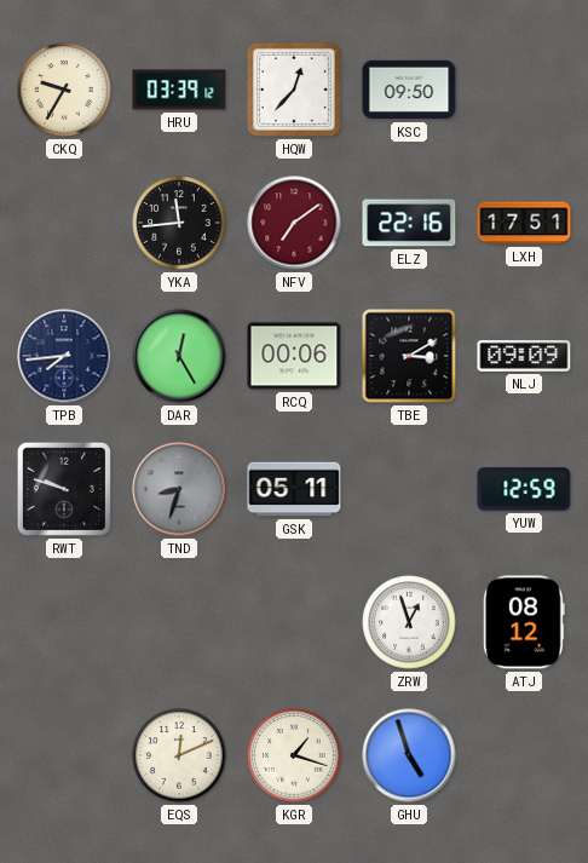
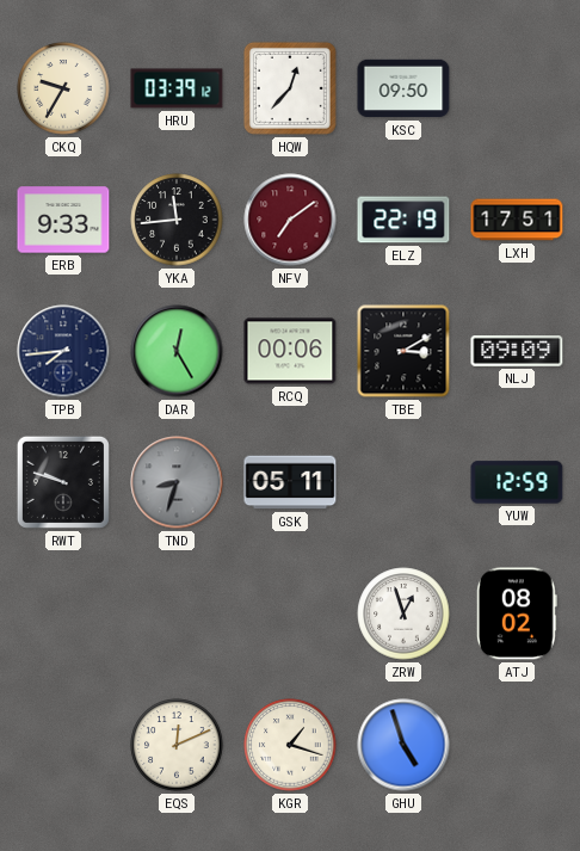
ERB: none -> 9:33 (63, 220)
ELZ: 22:16 -> 22:19 (403, 220)
ATJ: 08:12 -> 08:02 (517, 613)
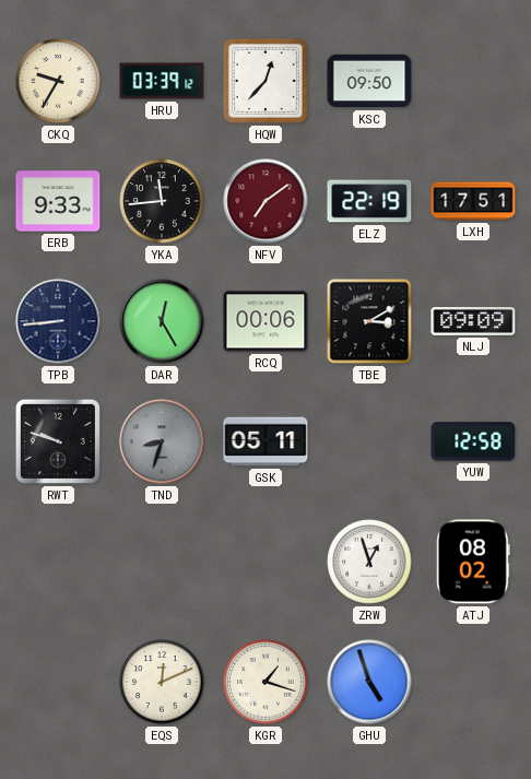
TPB: 7:44 -> 8:44 (58, 321)
YUW: 12:59 -> 12:58 (473, 441)
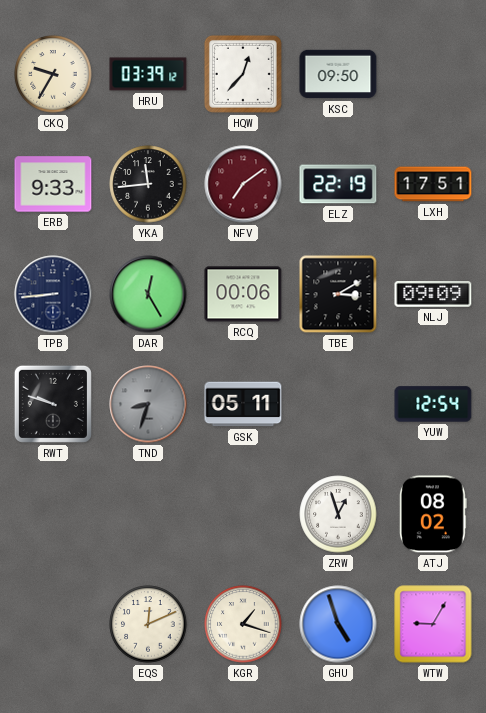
YUW: 12:58 -> 12:54 (433, 404)
WTW: none -> 9:05 (433, 624)
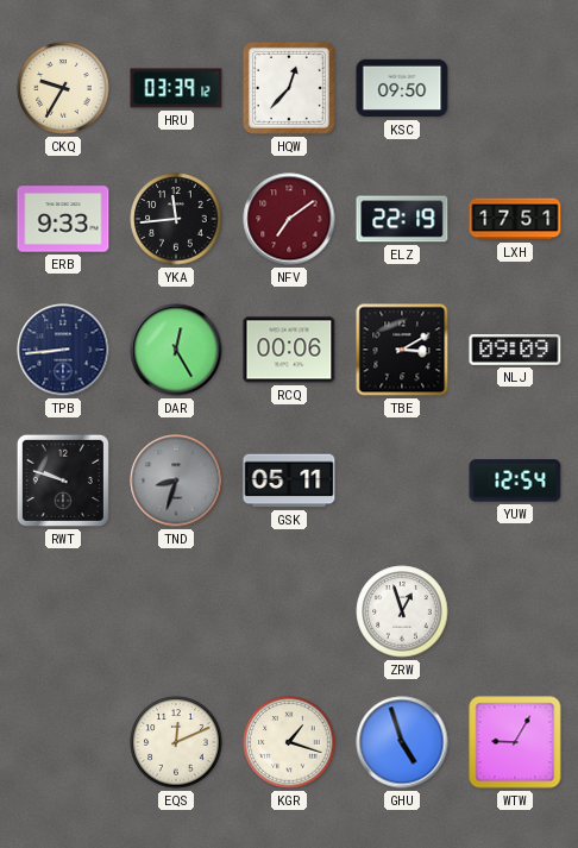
ATJ: 08:02 -> none (433, 514)
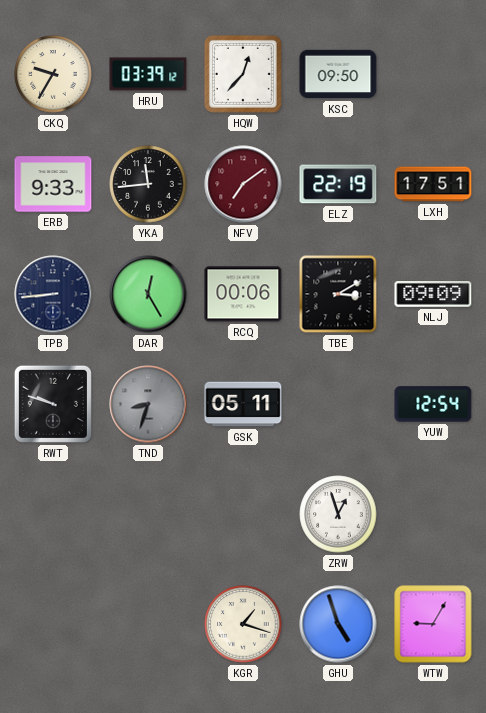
EQS: 12:11 -> none (176, 742)
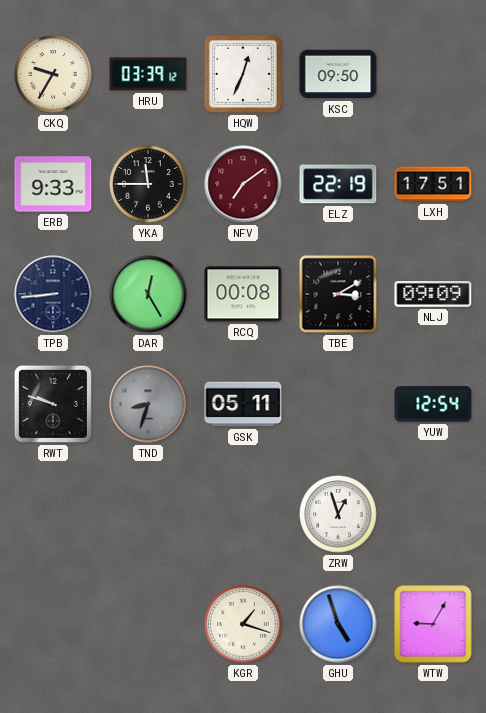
HQW: 12:37 -> 12:34 (243, 74)
YKA: 11:44 -> 11:45 (148, 184)
RCQ: 00:06 -> 00:08 (243, 294)
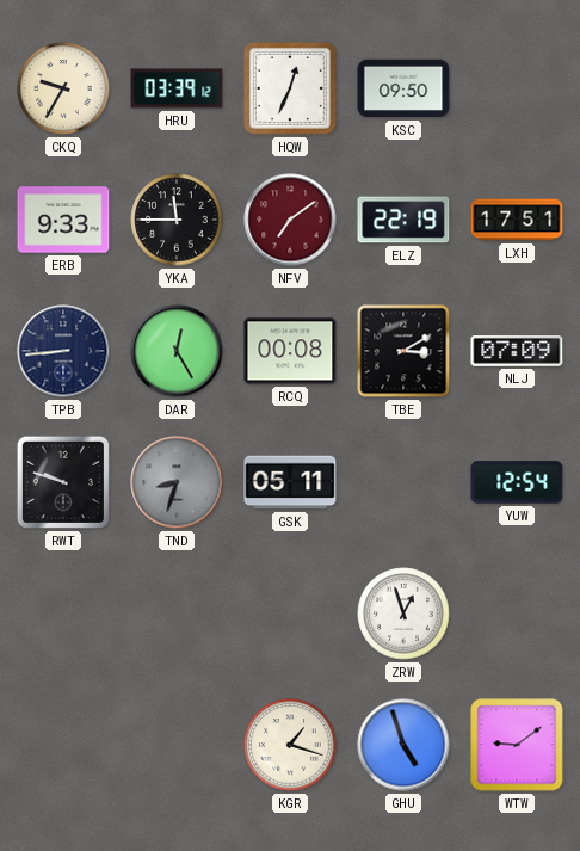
NLJ: 09:09 -> 07:09 (517, 352)
WTW: 9:05 -> 9:09 (517, 745)
